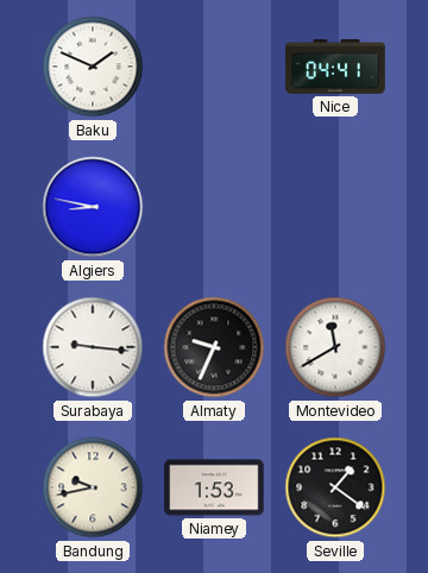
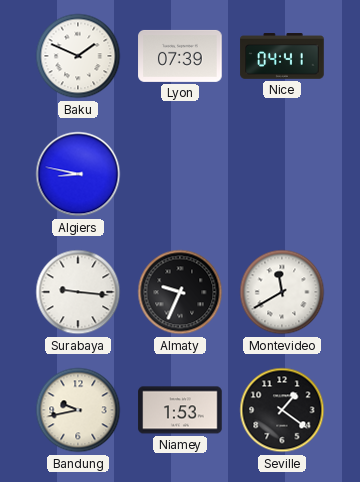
Lyon: none -> 07:39 (180, 56)
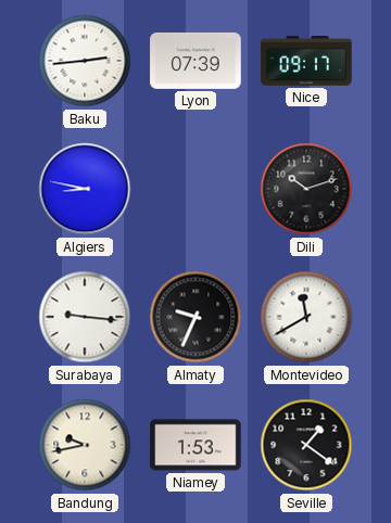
Baku: 1:49 -> 2:44 (85, 61)
Nice: 04:41 -> 09:17 (306, 61)
Dili: none -> 10:12 (306, 189)
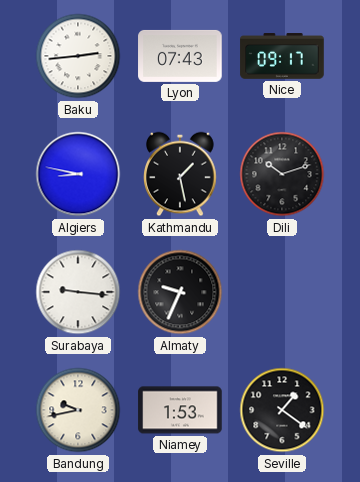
Lyon: 07:39 -> 07:43 (180, 56)
Kathmandu: none -> 1:28 (180, 174)
Montevideo: 11:40 -> none (306, 317)
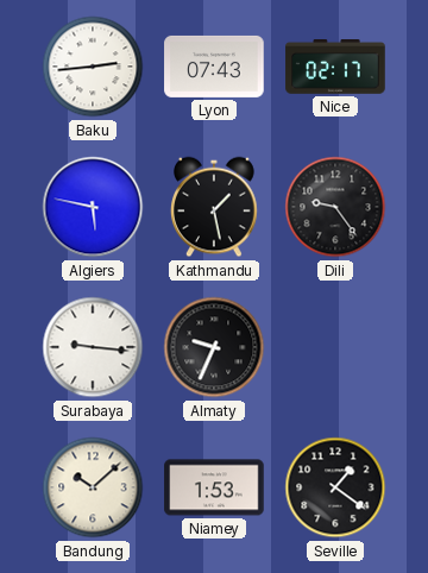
Nice: 09:17 -> 02:17 (335, 67)
Algiers: 8:47 -> 5:47 (93, 207)
Dili: 10:12 -> 9:24 (335, 207)
Bandung: 9:43 -> 10:08 (93, 487)
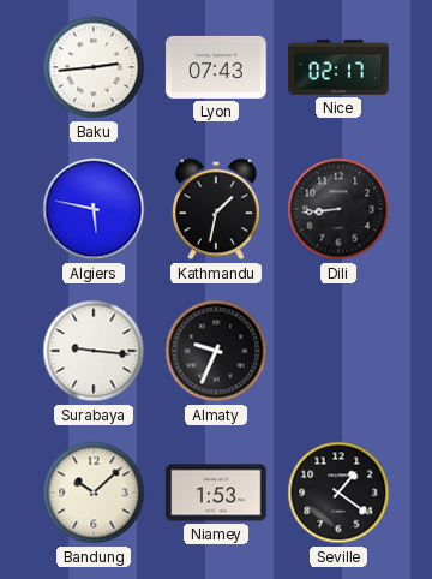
Kathmandu: 1:28 -> 1:32 (216, 209)
Dili: 9:24 -> 8:44 (338, 209)
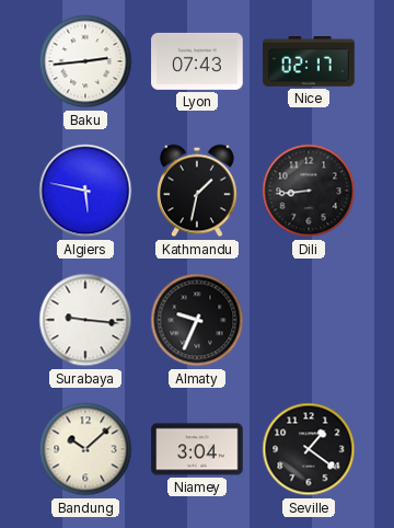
Niamey: 1:53 -> 3:04 (197, 449)
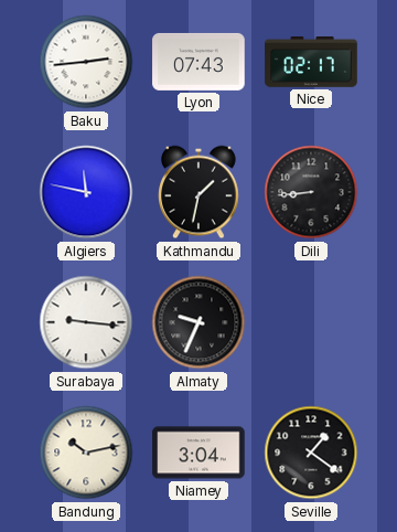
Algiers: 5:47 -> 11:47 (86, 192)
Bandung: 10:08 -> 10:13 (86, 453)
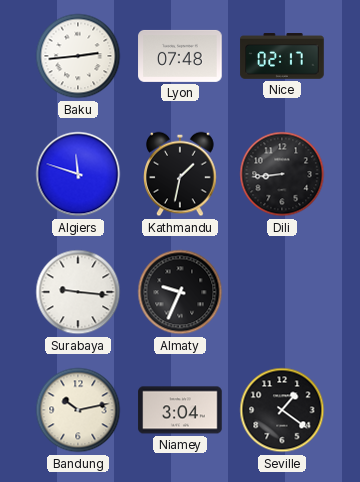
Lyon: 07:43 -> 07:48 (180, 56)
Algiers: 11:47 -> 11:48 (78, 174)
